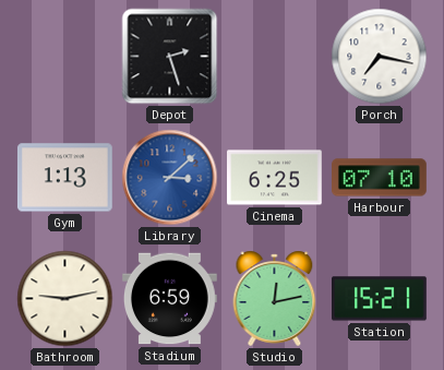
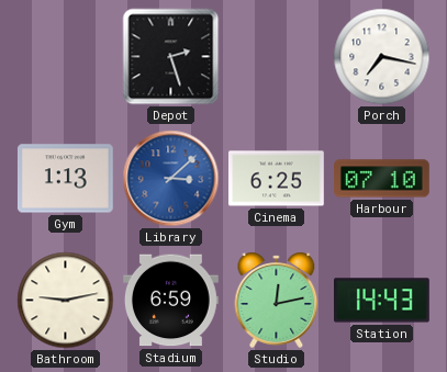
Station: 15:21 -> 14:43 (382, 301)
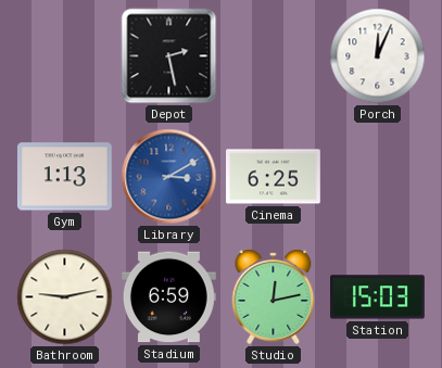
Depot: 2:27 -> 2:28 (169, 56)
Porch: 7:17 -> 12:04 (378, 56)
Library: 3:08 -> 3:10 (169, 177)
Harbour: 07:10 -> none (382, 179)
Station: 14:43 -> 15:03 (378, 297)
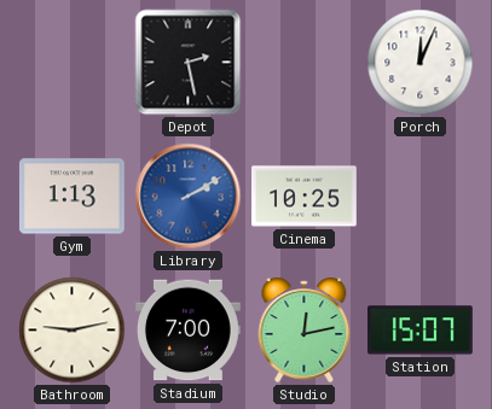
Library: 3:10 -> 2:10 (189, 197)
Cinema: 6:25 -> 10:25 (305, 197)
Stadium: 6:59 -> 7:00 (189, 331)
Station: 15:03 -> 15:07 (421, 331)
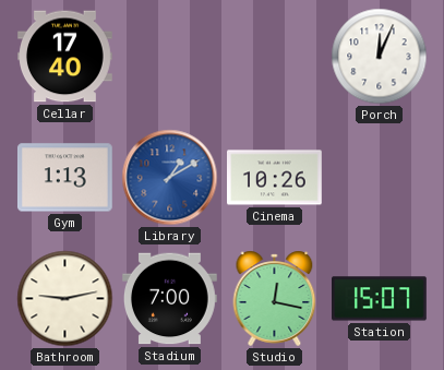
Cellar: none -> 17:40 (65, 57)
Depot: 2:28 -> none (189, 63)
Library: 2:10 -> 1:10 (170, 178)
Cinema: 10:25 -> 10:26 (275, 178)
Studio: 12:13 -> 12:17 (275, 298)
